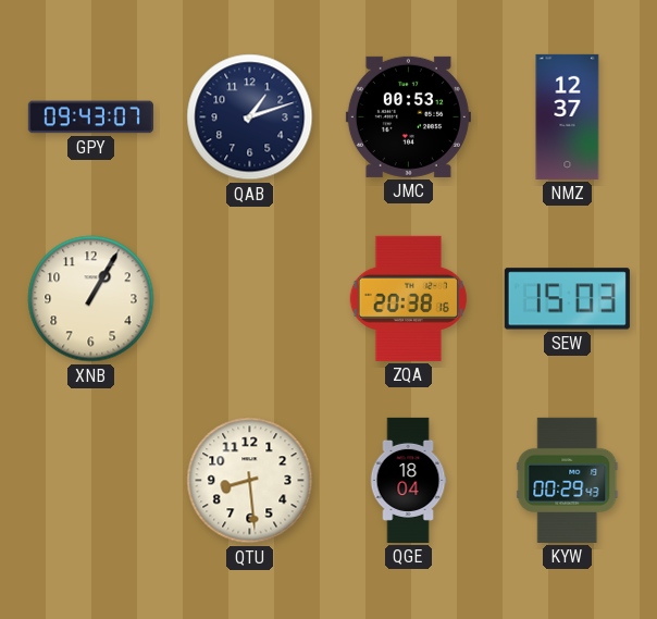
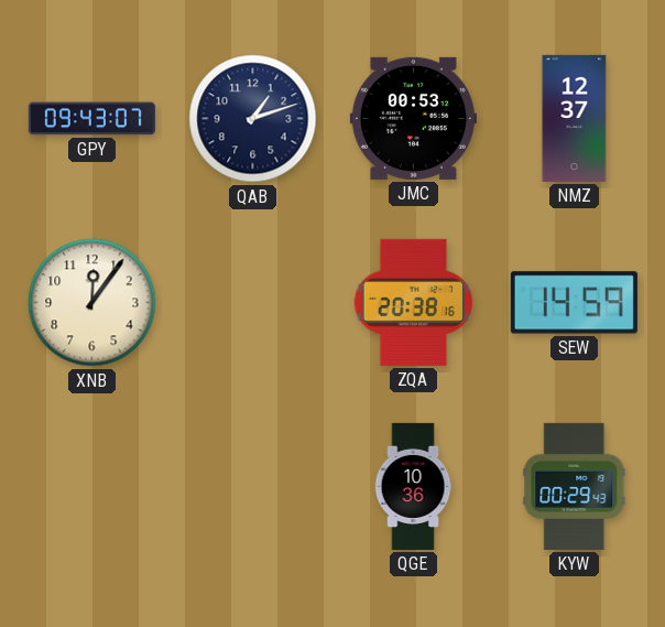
XNB: 1:05 -> 12:06 (92, 303)
SEW: 15:03 -> 14:59 (574, 303)
QTU: 8:29 -> none (250, 481)
QGE: 18:04 -> 10:36 (413, 486)
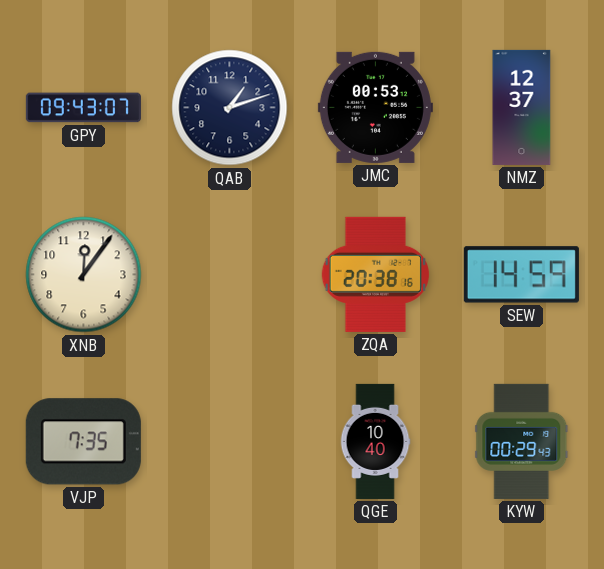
VJP: none -> 7:35 (83, 442)
QGE: 10:36 -> 10:40 (375, 441)
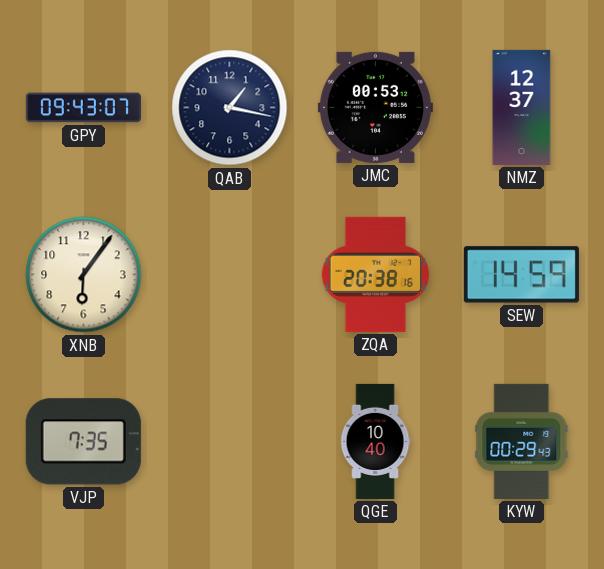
QAB: 1:12 -> 1:17 (230, 108)
XNB: 12:06 -> 6:06 (84, 275)
